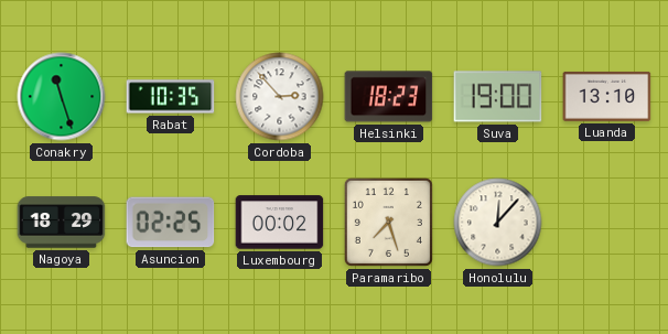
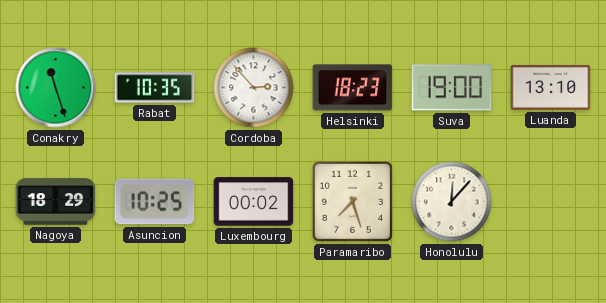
Asuncion: 02:25 -> 10:25 (155, 202)
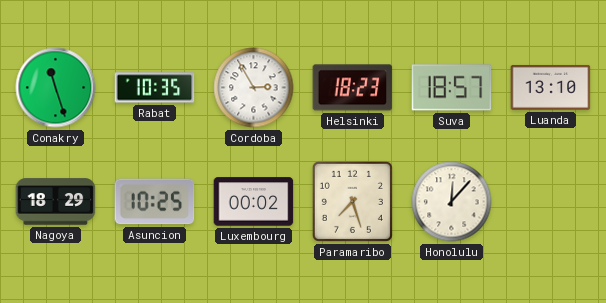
Cordoba: 2:53 -> 2:55 (254, 88)
Suva: 19:00 -> 18:57 (452, 88)
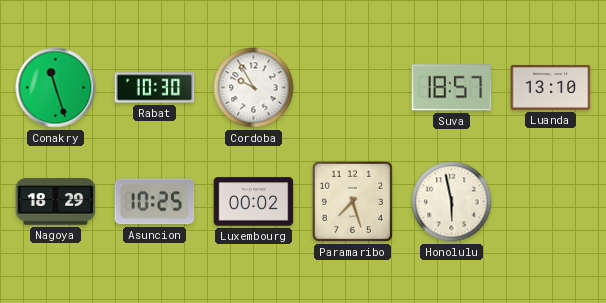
Rabat: 10:35 -> 10:30 (155, 88)
Cordoba: 2:55 -> 9:55 (254, 88)
Helsinki: 18:23 -> none (353, 88)
Honolulu: 12:07 -> 5:58 (452, 202)
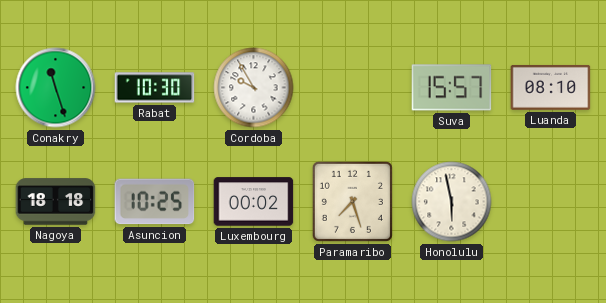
Suva: 18:57 -> 15:57 (452, 88)
Luanda: 13:10 -> 08:10 (551, 87)
Nagoya: 18:29 -> 18:18 (56, 202)
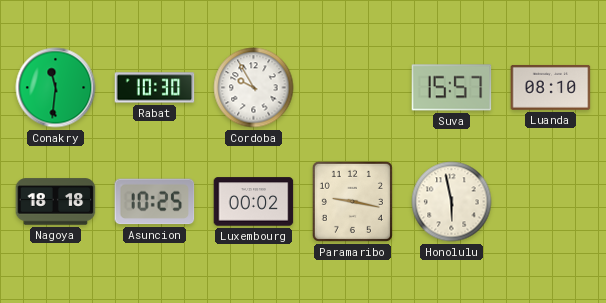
Conakry: 11:27 -> 11:31 (56, 88)
Paramaribo: 7:27 -> 9:17 (352, 201)
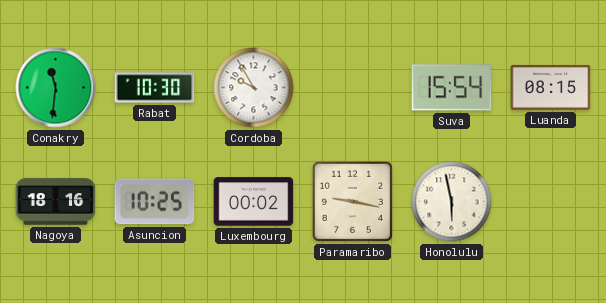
Suva: 15:57 -> 15:54 (452, 88)
Luanda: 08:10 -> 08:15 (551, 87)
Nagoya: 18:18 -> 18:16 (56, 202)
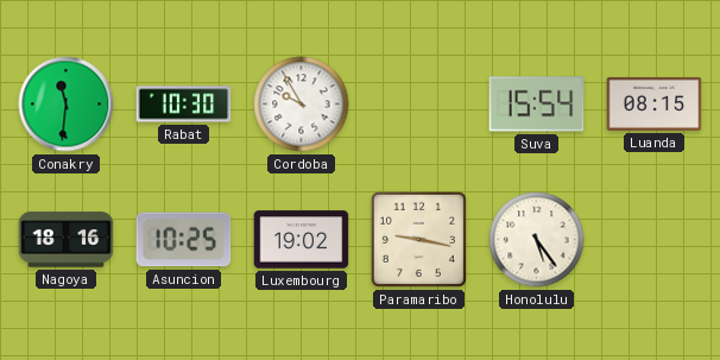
Luxembourg: 00:02 -> 19:02 (302, 240)
Honolulu: 5:58 -> 5:24 (537, 240)
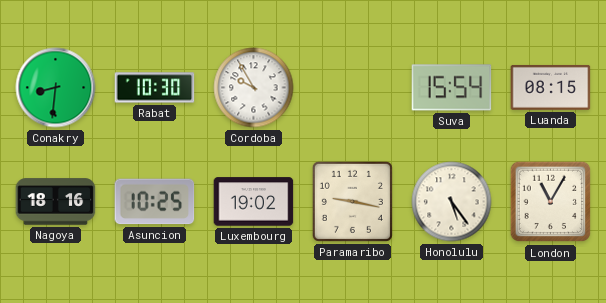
Conakry: 11:31 -> 8:31 (56, 88)
London: none -> 11:05 (551, 202)
